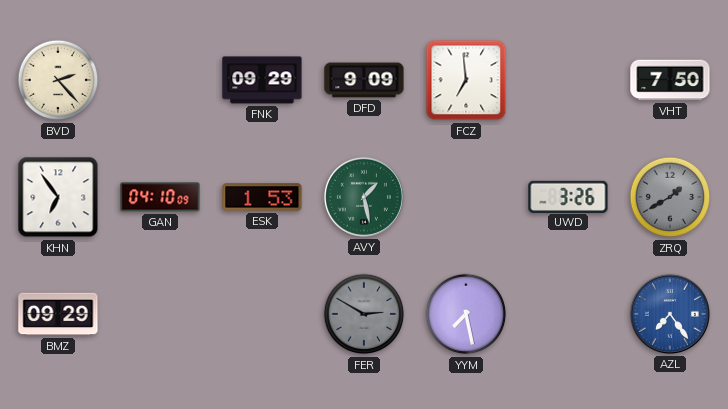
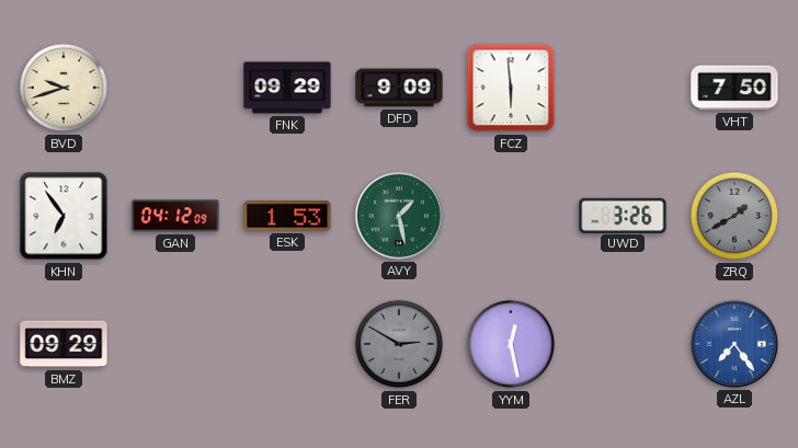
BVD: 2:23 -> 9:42 (64, 88)
FCZ: 6:59 -> 5:59 (511, 88)
GAN: 04:10 -> 04:12 (175, 216)
YYM: 7:28 -> 12:28 (511, 344)
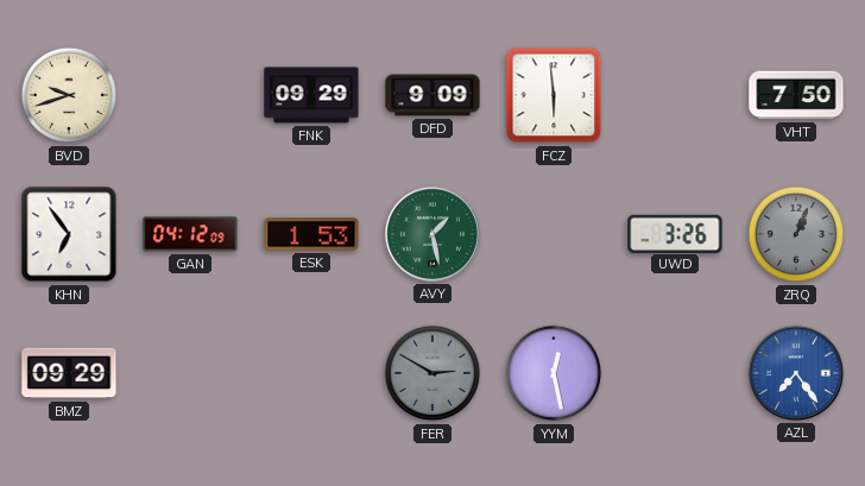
ZRQ: 1:40 -> 1:04 (796, 234)
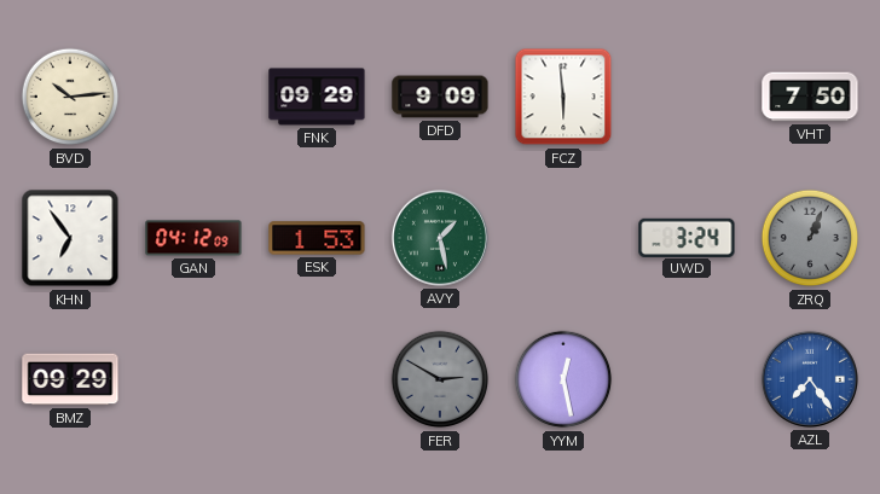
BVD: 9:42 -> 10:14 (70, 97)
UWD: 3:26 -> 3:24 (687, 237)
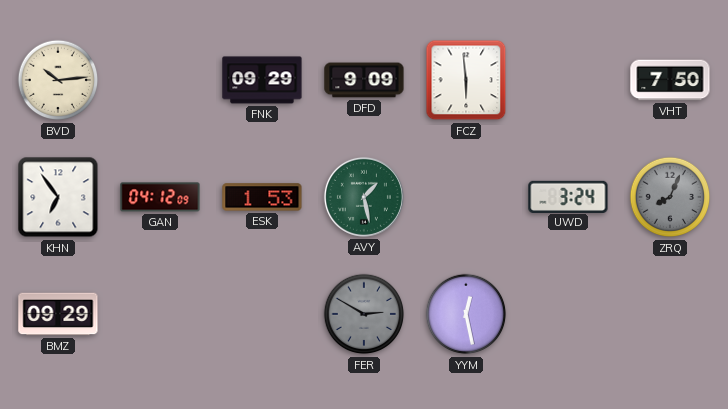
ZRQ: 1:04 -> 8:04 (670, 197)
AZL: 7:24 -> none (810, 379)
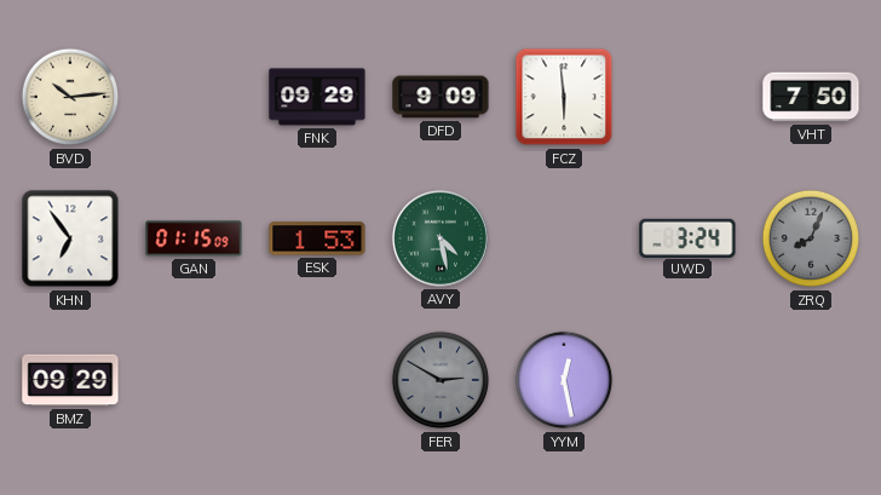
GAN: 04:12 -> 01:15 (194, 238)
AVY: 1:28 -> 4:28 (440, 238)
